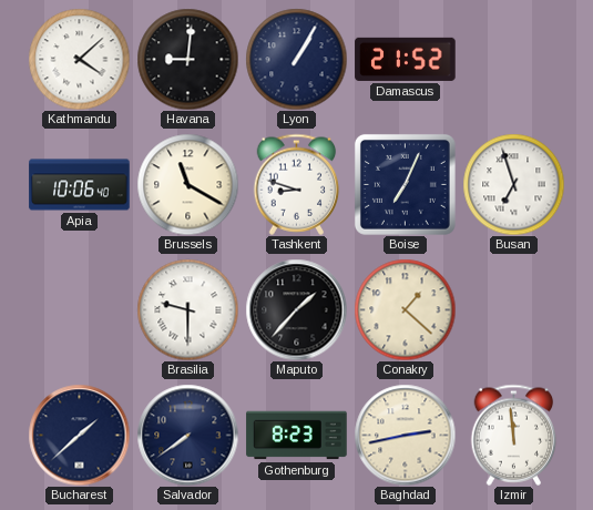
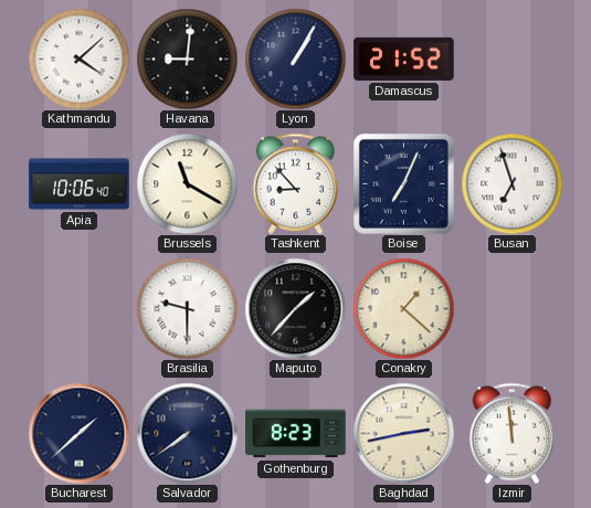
Tashkent: 8:48 -> 8:53 (296, 183)
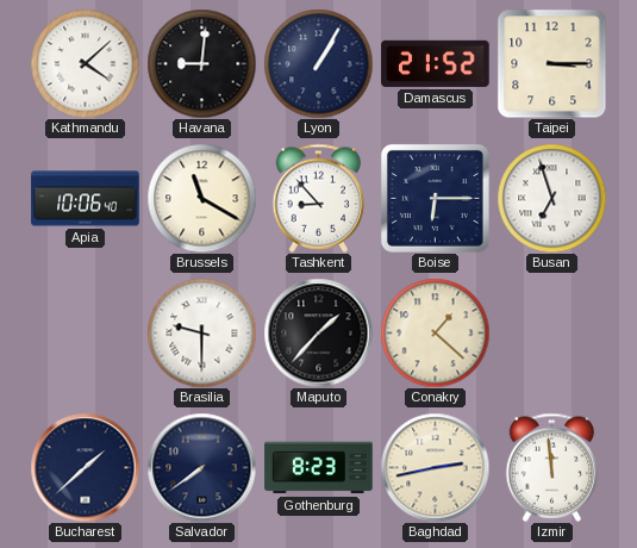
Taipei: none -> 3:15 (551, 63)
Boise: 7:04 -> 6:15 (435, 198)
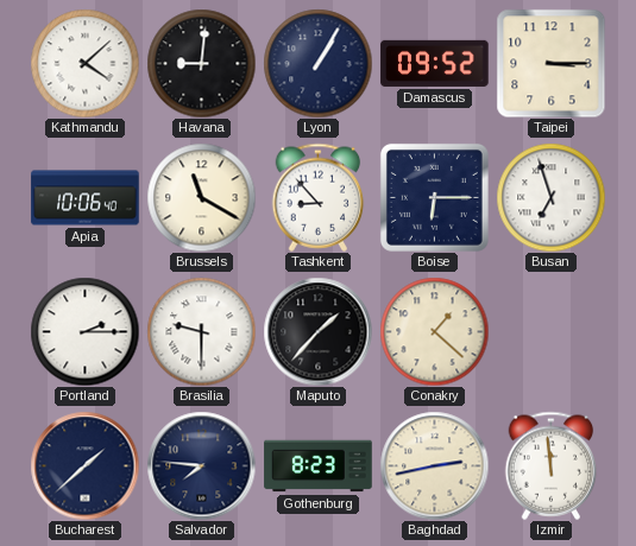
Damascus: 21:52 -> 09:52 (435, 63)
Portland: none -> 2:15 (84, 331)
Salvador: 7:39 -> 7:46 (201, 465)
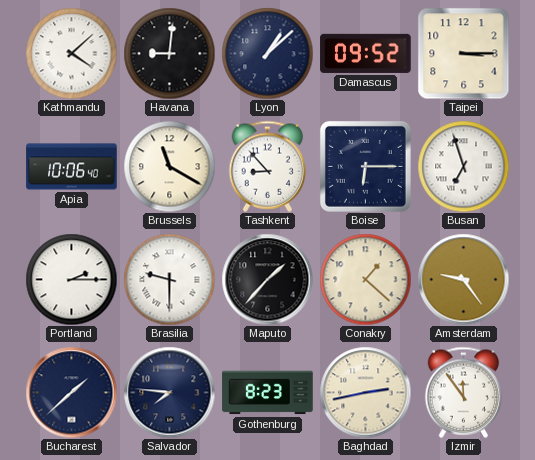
Lyon: 1:05 -> 1:08 (267, 53)
Amsterdam: none -> 9:24 (463, 279)
Izmir: 11:59 -> 11:54 (464, 392)
